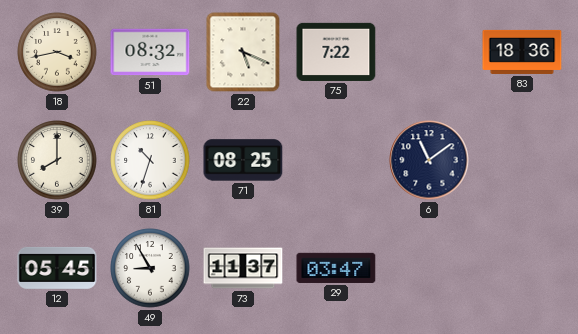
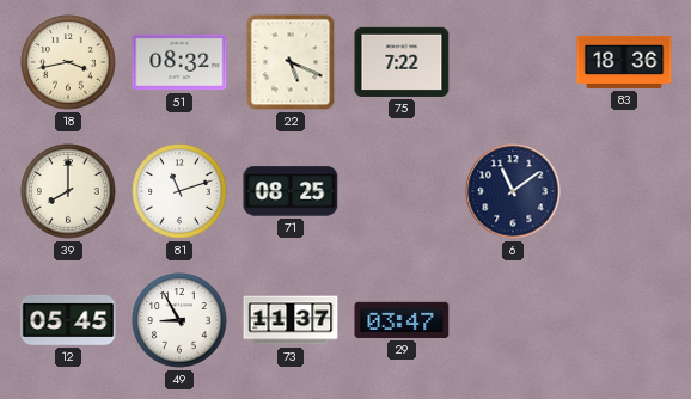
81: 10:33 -> 11:12 (179, 191)
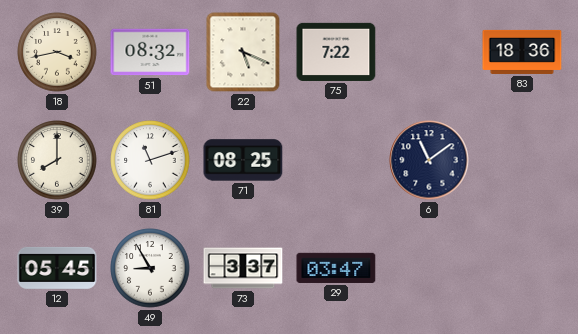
73: 11:37 -> 3:37 (243, 268)
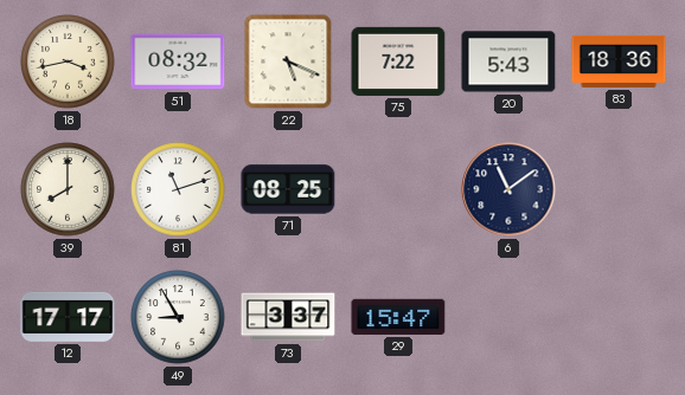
20: none -> 5:43 (508, 61)
12: 05:45 -> 17:17 (68, 317)
29: 03:47 -> 15:47 (398, 317)
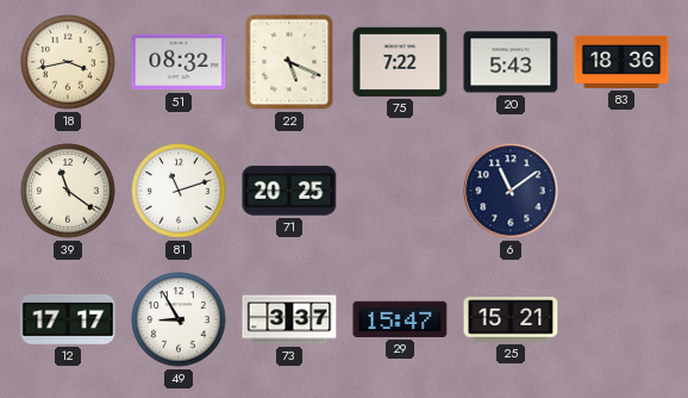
39: 8:00 -> 11:21 (68, 191)
71: 08:25 -> 20:25 (289, 191)
25: none -> 15:21 (511, 319)
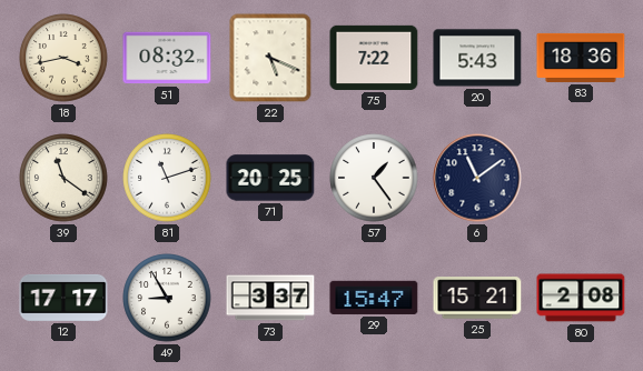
57: none -> 1:24 (374, 178)
80: none -> 2:08 (581, 298)
